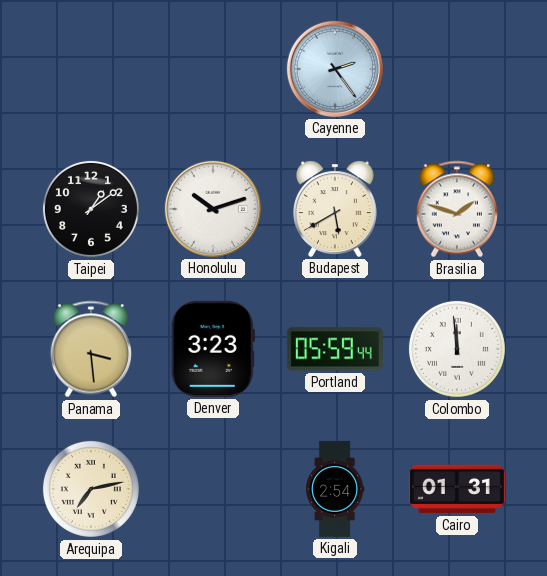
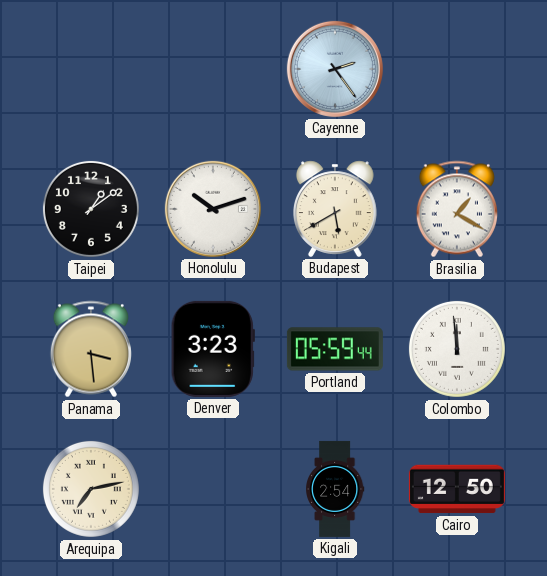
Brasilia: 1:48 -> 1:20 (457, 209)
Cairo: 01:31 -> 12:50 (457, 489)
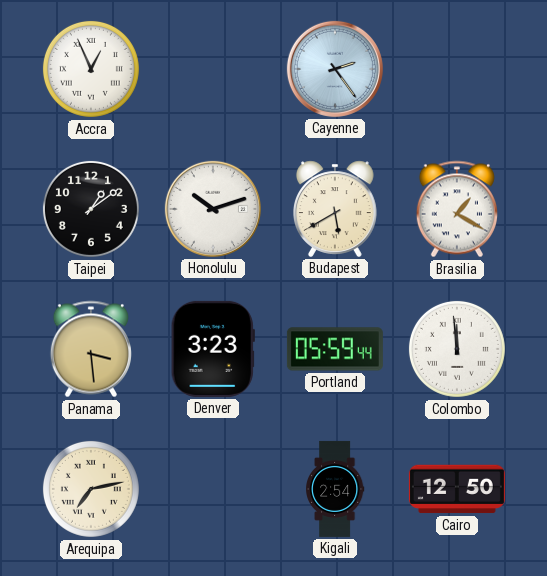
Accra: none -> 12:56 (91, 69)
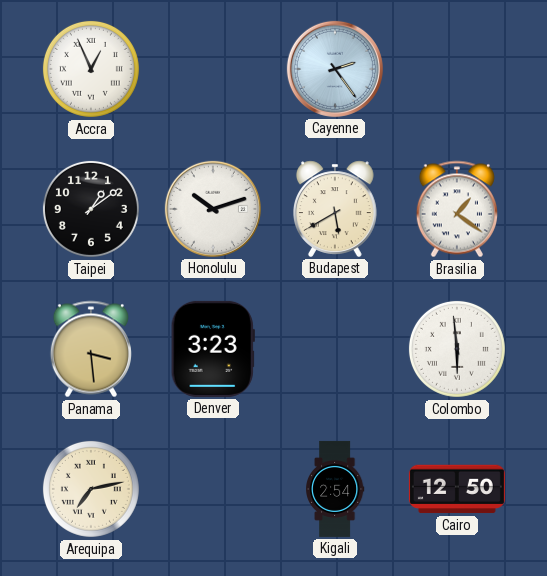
Brasilia: 1:20 -> 1:21 (457, 209)
Portland: 05:59 -> none (335, 349)
Colombo: 11:59 -> 5:59 (457, 349)
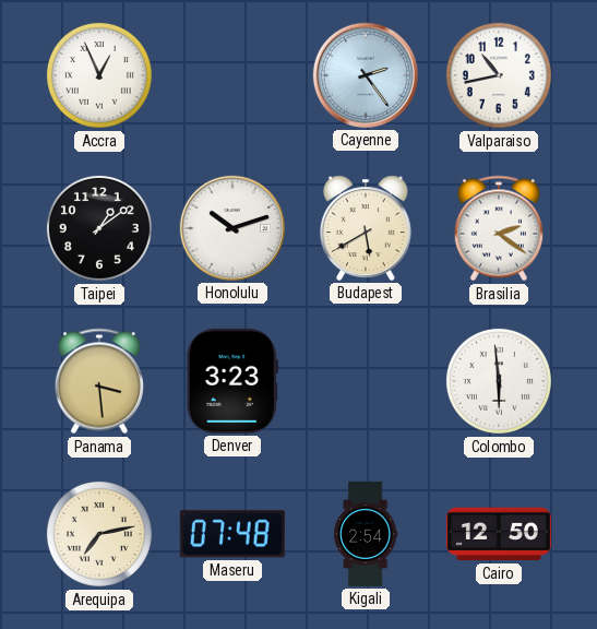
Valparaiso: none -> 10:43 (499, 75)
Brasilia: 1:21 -> 2:21 (499, 228)
Maseru: none -> 07:48 (232, 534)
